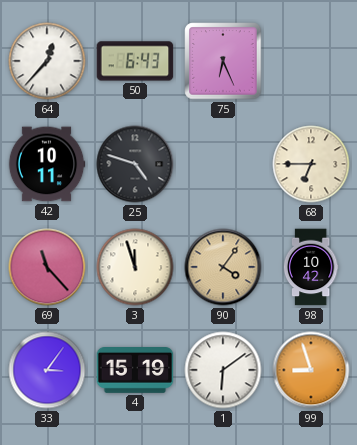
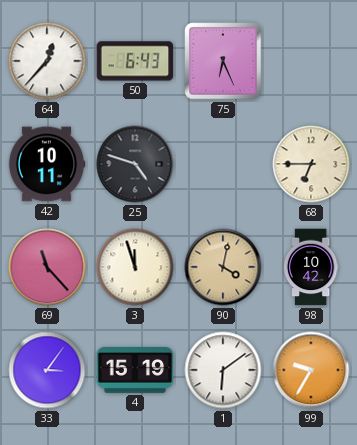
90: 4:06 -> 4:02 (223, 267)
99: 8:57 -> 9:35 (311, 370)
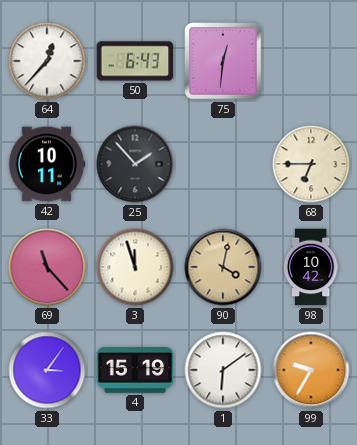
75: 6:26 -> 12:31 (223, 61)
25: 4:48 -> 1:53 (135, 164)
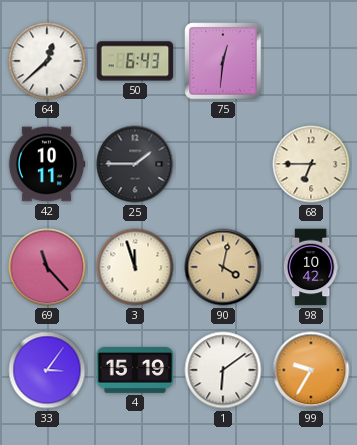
64: 12:37 -> 12:38 (47, 61)
25: 1:53 -> 1:45 (135, 164)
